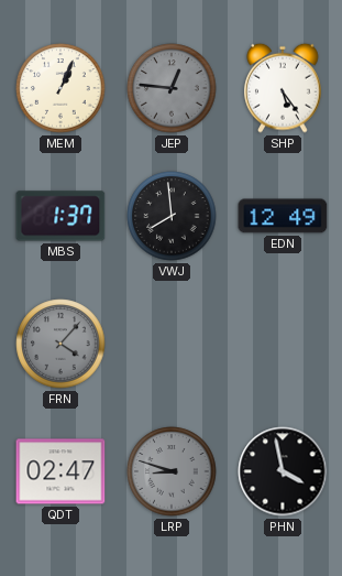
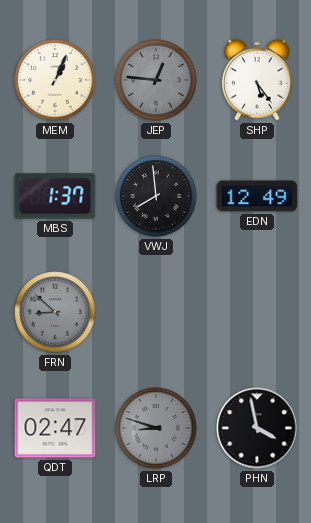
FRN: 4:07 -> 8:52 (55, 312)
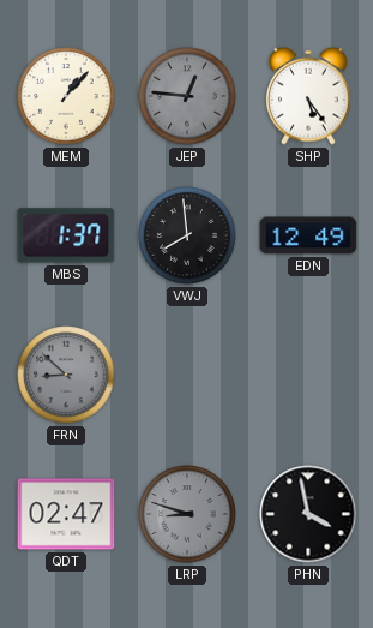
MEM: 1:04 -> 1:07 (66, 96)
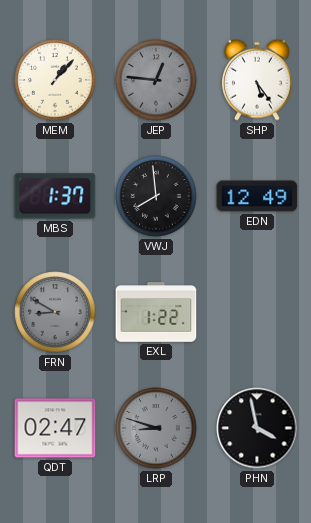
FRN: 8:52 -> 8:50 (55, 312)
EXL: none -> 1:22 (156, 312)
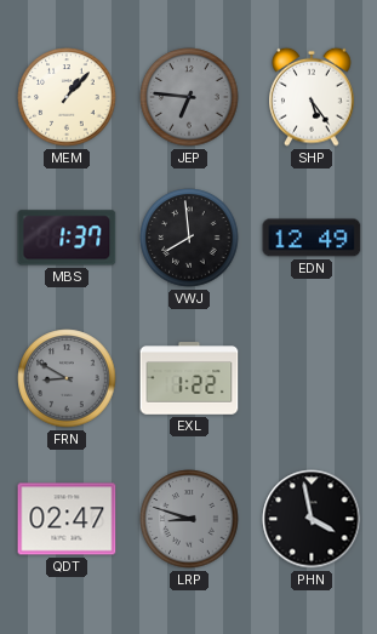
JEP: 12:46 -> 6:46 (189, 97)
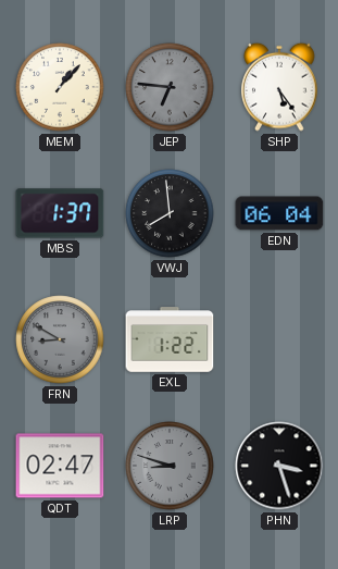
EDN: 12:49 -> 06:04 (279, 213)
PHN: 3:58 -> 3:27 (279, 466)
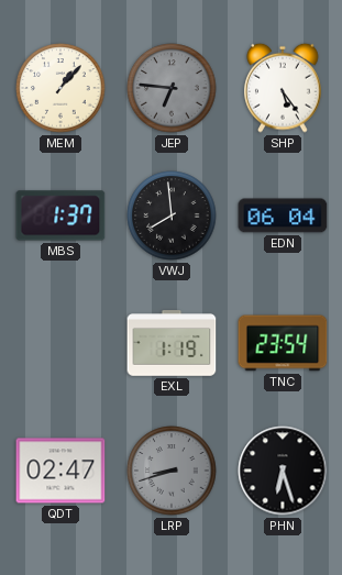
FRN: 8:50 -> none (60, 339)
EXL: 1:22 -> 1:19 (172, 343)
TNC: none -> 23:54 (283, 343)
LRP: 8:48 -> 8:42 (172, 471)
PHN: 3:27 -> 6:27 (283, 471)
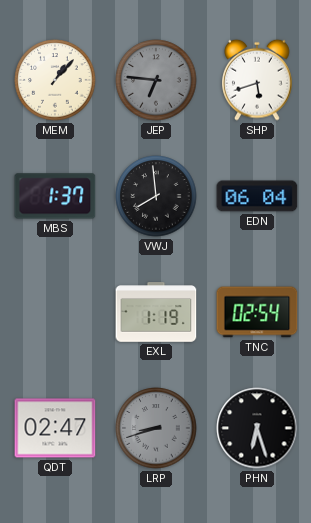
SHP: 5:24 -> 5:42 (257, 80)
TNC: 23:54 -> 02:54 (257, 312)
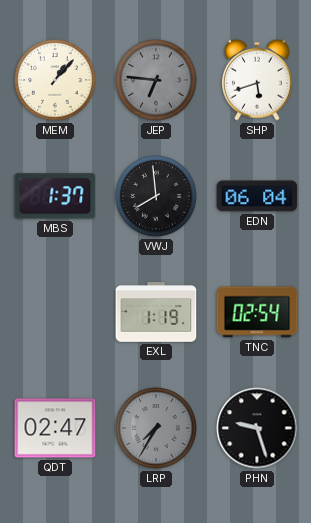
LRP: 8:42 -> 7:35 (156, 428)
PHN: 6:27 -> 9:27 (257, 428)
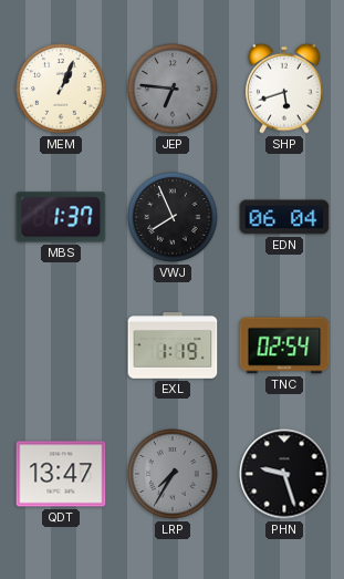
MEM: 1:07 -> 1:04 (61, 89)
VWJ: 7:59 -> 7:56 (173, 217)
QDT: 02:47 -> 13:47 (61, 474)
